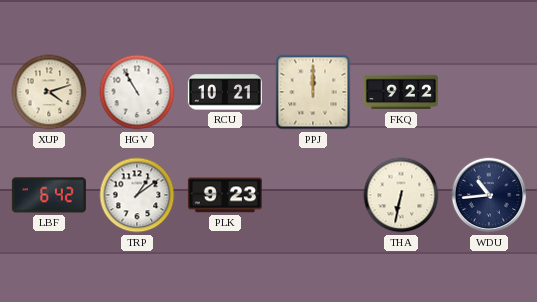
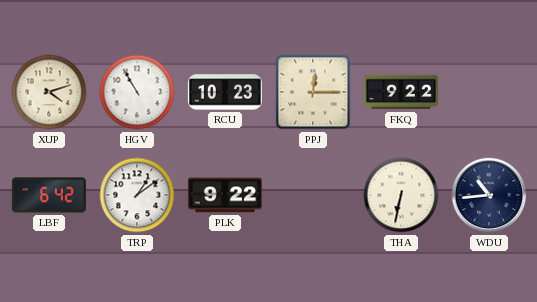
RCU: 10:21 -> 10:23 (225, 92)
PPJ: 12:00 -> 12:15 (313, 92)
PLK: 9:23 -> 9:22 (225, 195)
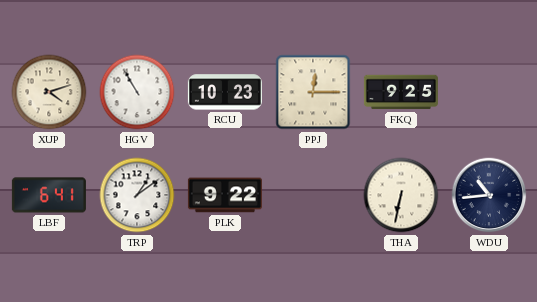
FKQ: 9:22 -> 9:25 (401, 92)
LBF: 6:42 -> 6:41 (49, 195)
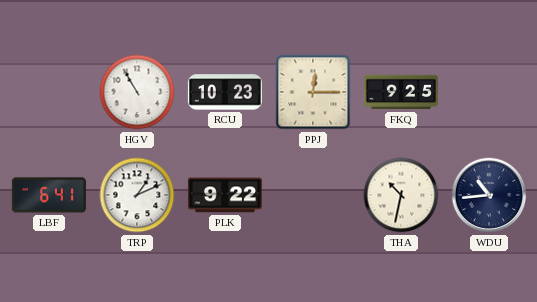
XUP: 4:12 -> none (49, 92)
TRP: 1:09 -> 1:11 (137, 195)
THA: 6:32 -> 10:32 (401, 195)
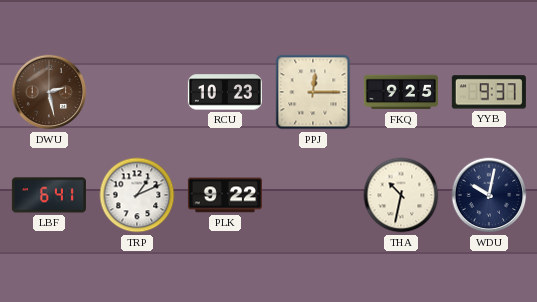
DWU: none -> 2:28 (49, 92)
HGV: 10:55 -> none (137, 92)
YYB: none -> 9:37 (489, 92)
WDU: 10:44 -> 10:02 (489, 195)
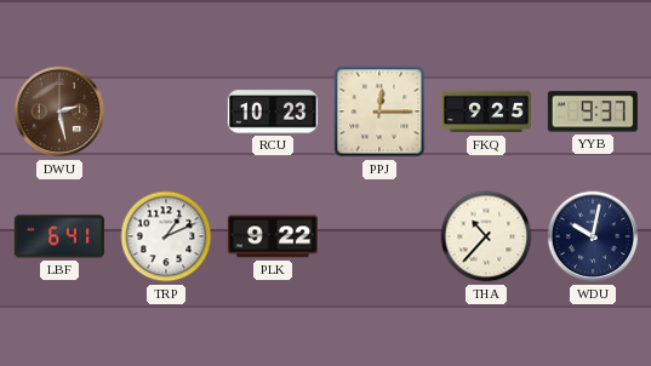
THA: 10:32 -> 10:37 (486, 236)
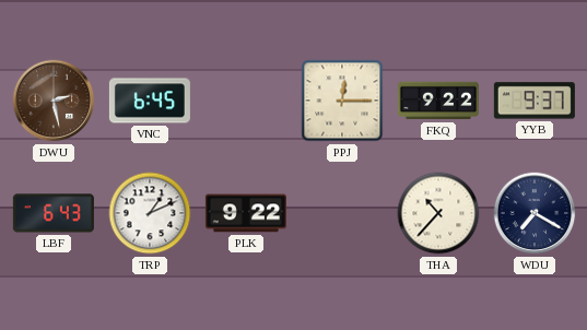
VNC: none -> 6:45 (150, 101)
RCU: 10:23 -> none (273, 111)
FKQ: 9:25 -> 9:22 (438, 101)
LBF: 6:41 -> 6:43 (54, 213)
WDU: 10:02 -> 7:20 (535, 213)
